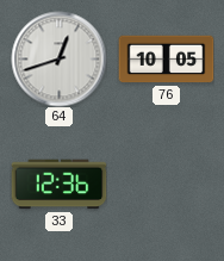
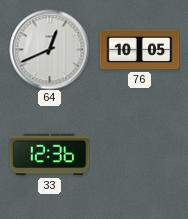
64: 12:42 -> 12:41 (49, 49)
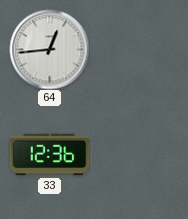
64: 12:41 -> 12:44 (49, 49)
76: 10:05 -> none (139, 50)
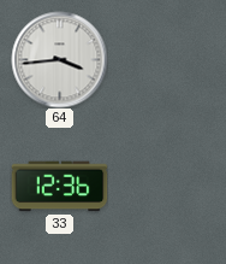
64: 12:44 -> 3:44 (59, 59)
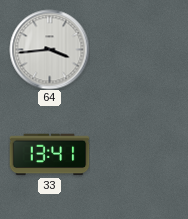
33: 12:36 -> 13:41 (49, 155)
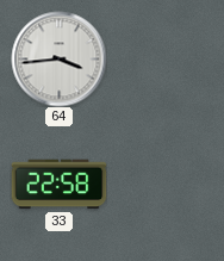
33: 13:41 -> 22:58 (58, 185)
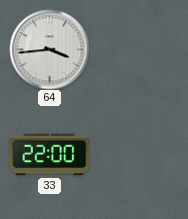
33: 22:58 -> 22:00 (49, 155)
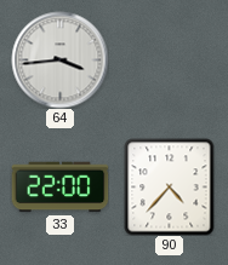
90: none -> 4:37 (170, 186)
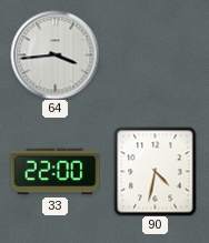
90: 4:37 -> 4:32 (156, 171)
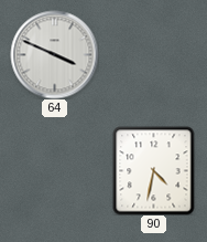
64: 3:44 -> 3:49 (54, 54)
33: 22:00 -> none (54, 172)
